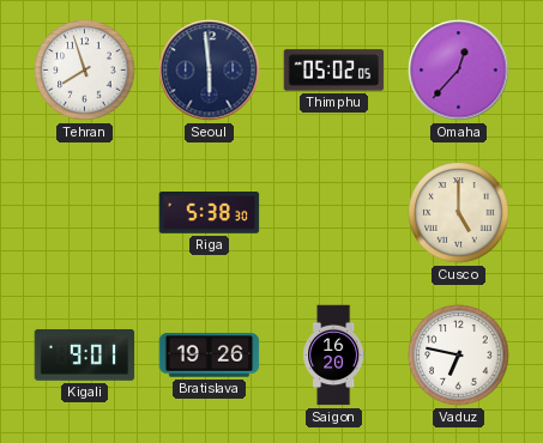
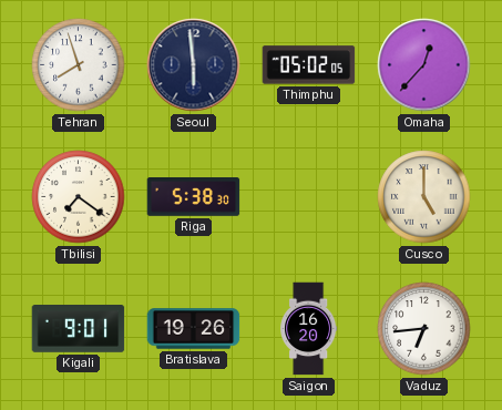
Tbilisi: none -> 7:21 (79, 197)
Vaduz: 6:47 -> 6:44 (424, 329)
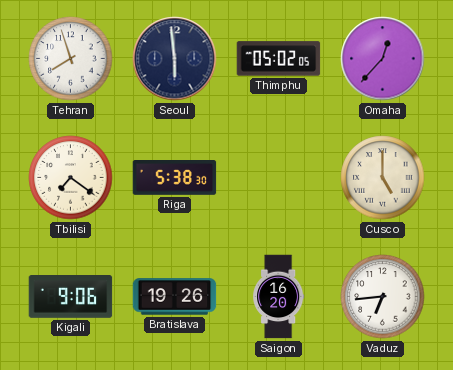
Kigali: 9:01 -> 9:06 (71, 297)
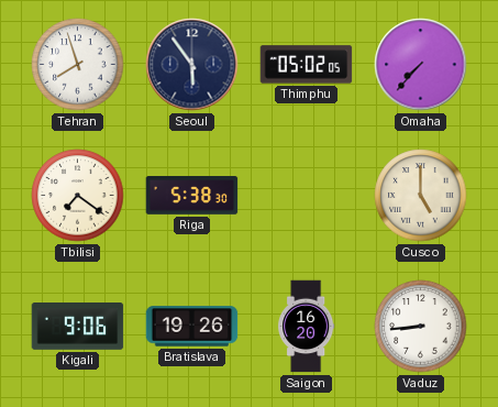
Seoul: 5:59 -> 5:54 (192, 65)
Omaha: 12:37 -> 7:37 (421, 65)
Vaduz: 6:44 -> 8:44 (421, 327)
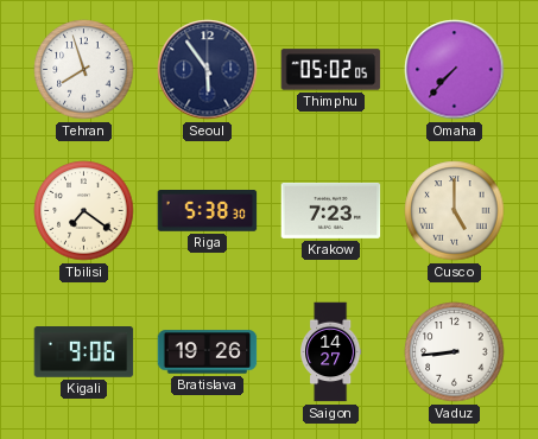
Krakow: none -> 7:23 (331, 210)
Saigon: 16:20 -> 14:27 (331, 352)
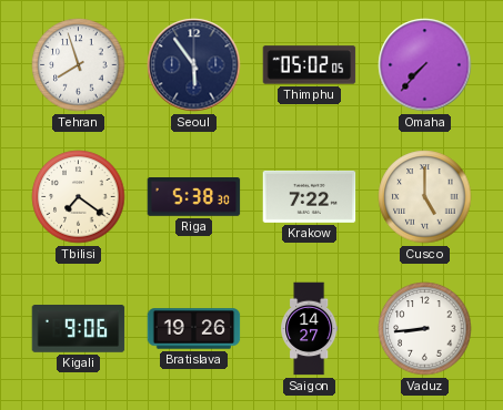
Krakow: 7:23 -> 7:22 (310, 196)
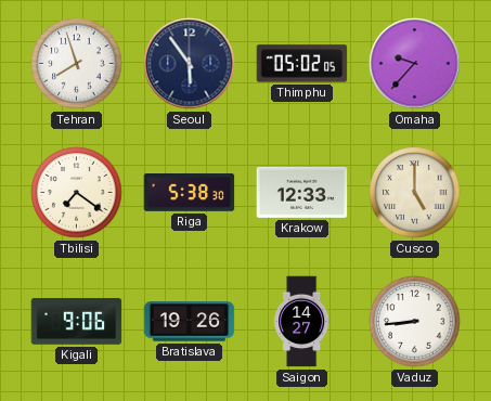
Omaha: 7:37 -> 9:37 (415, 64)
Krakow: 7:22 -> 12:33 (302, 192)
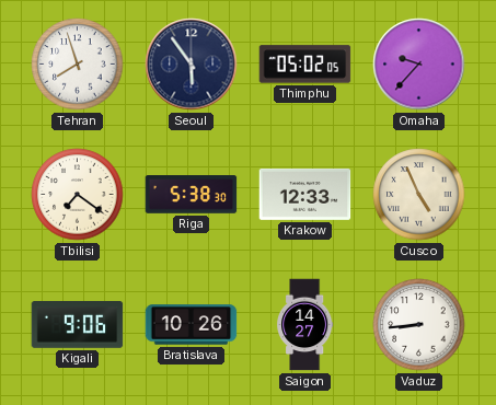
Cusco: 5:00 -> 4:56 (419, 195)
Bratislava: 19:26 -> 10:26 (192, 325)
